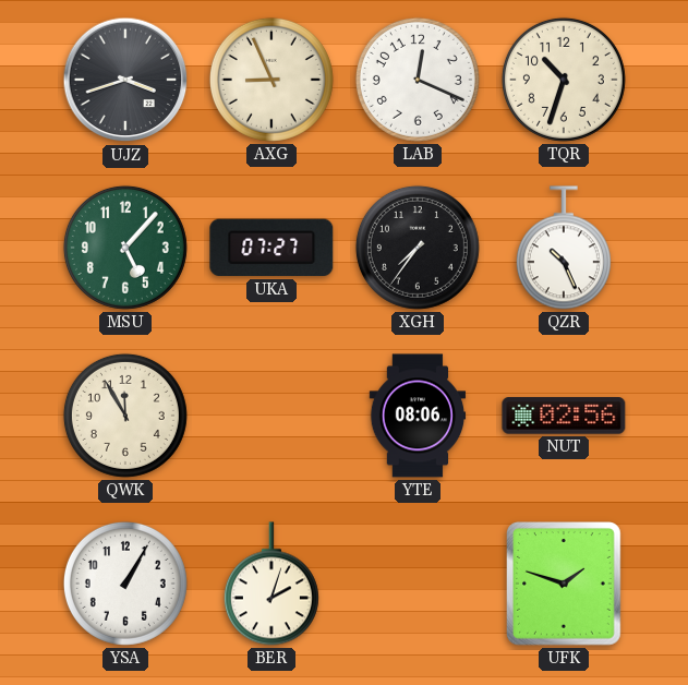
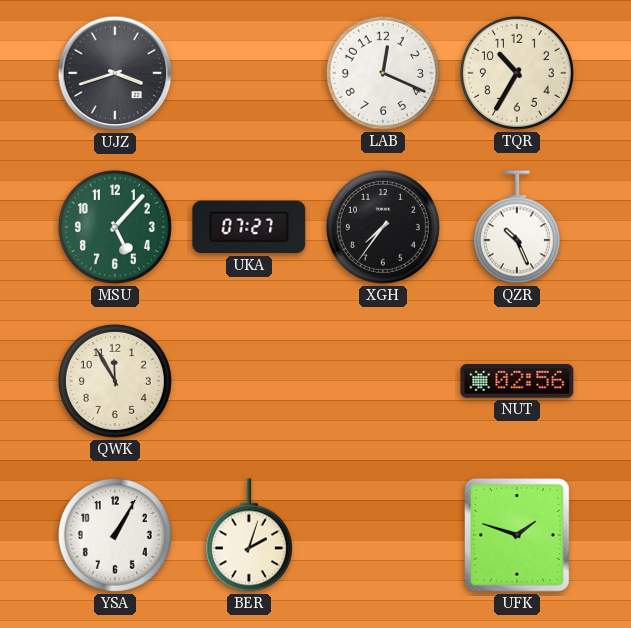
AXG: 8:56 -> none (271, 80)
TQR: 10:33 -> 10:35 (517, 73)
YTE: 08:06 -> none (418, 416)
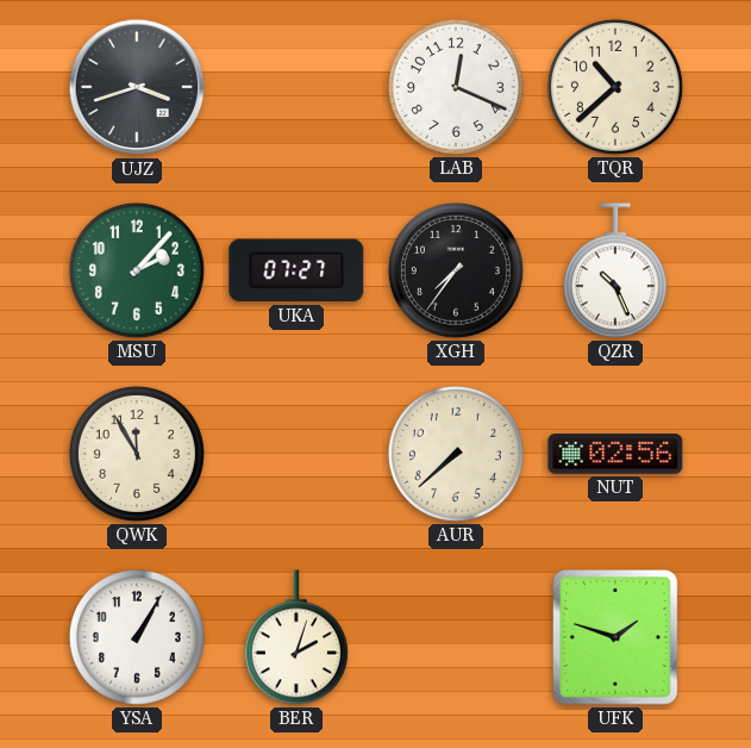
TQR: 10:35 -> 10:38 (615, 87)
MSU: 5:07 -> 2:07 (137, 270)
AUR: none -> 7:38 (456, 454)
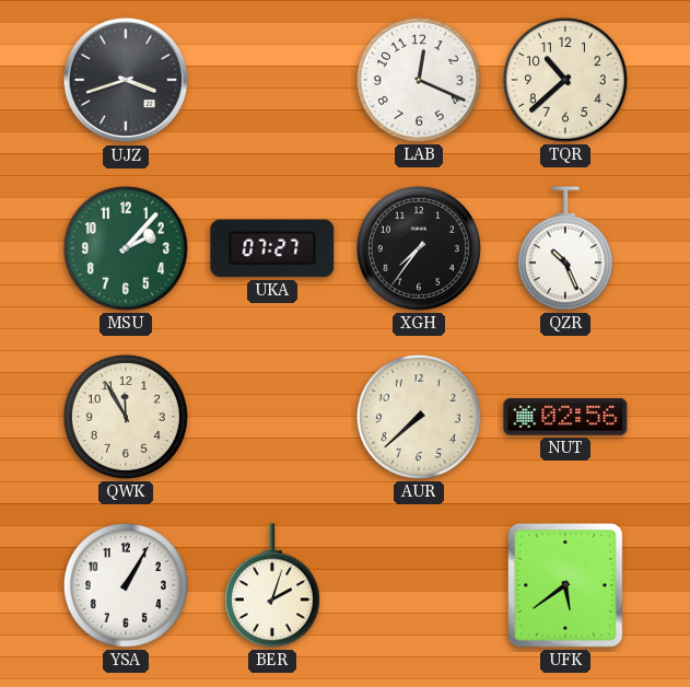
UFK: 1:48 -> 5:39 (566, 586)
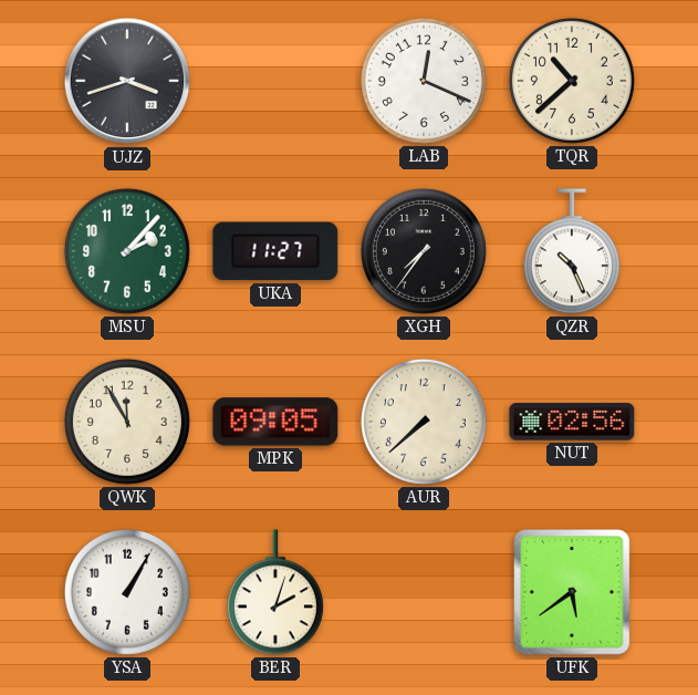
UKA: 07:27 -> 11:27 (275, 251)
MPK: none -> 09:05 (275, 422)
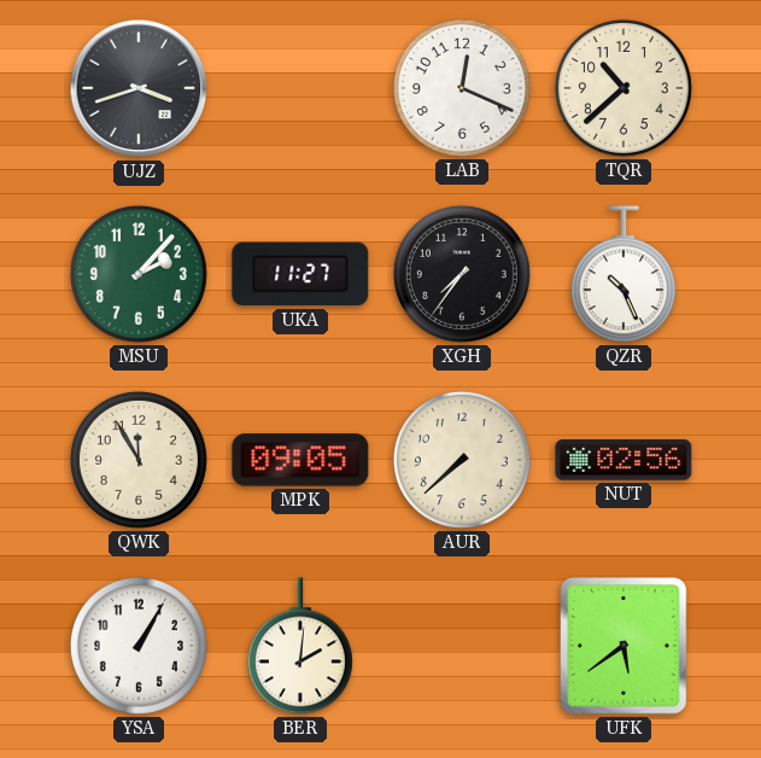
BER: 2:03 -> 2:01 (300, 646)
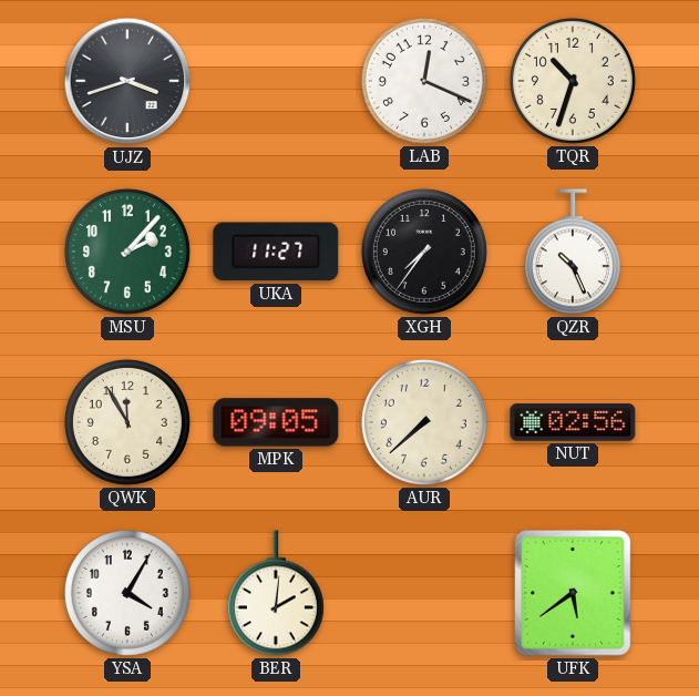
TQR: 10:38 -> 10:33 (573, 81)
YSA: 1:05 -> 4:05 (127, 593)
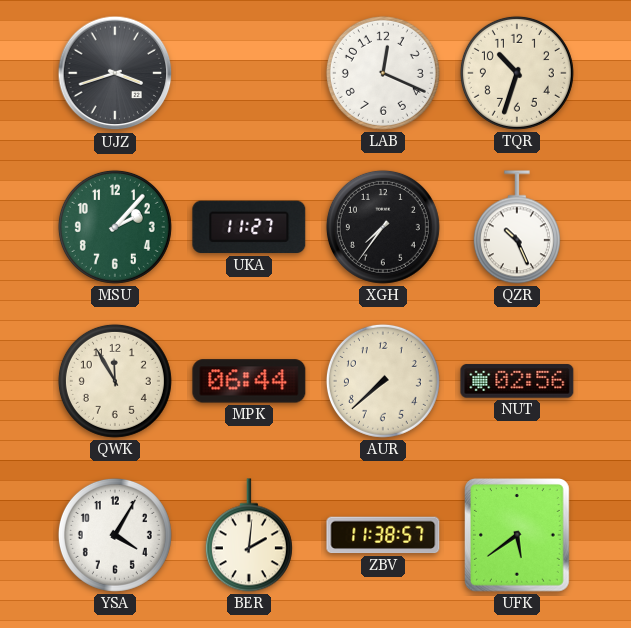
MPK: 09:05 -> 06:44 (249, 381)
ZBV: none -> 11:38 (383, 535)
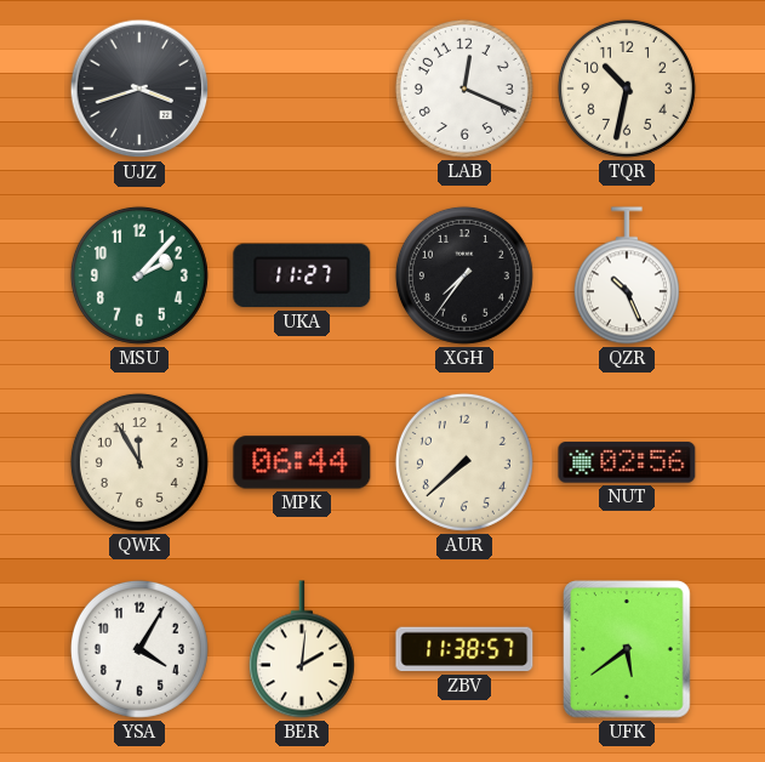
TQR: 10:33 -> 10:32 (627, 89)
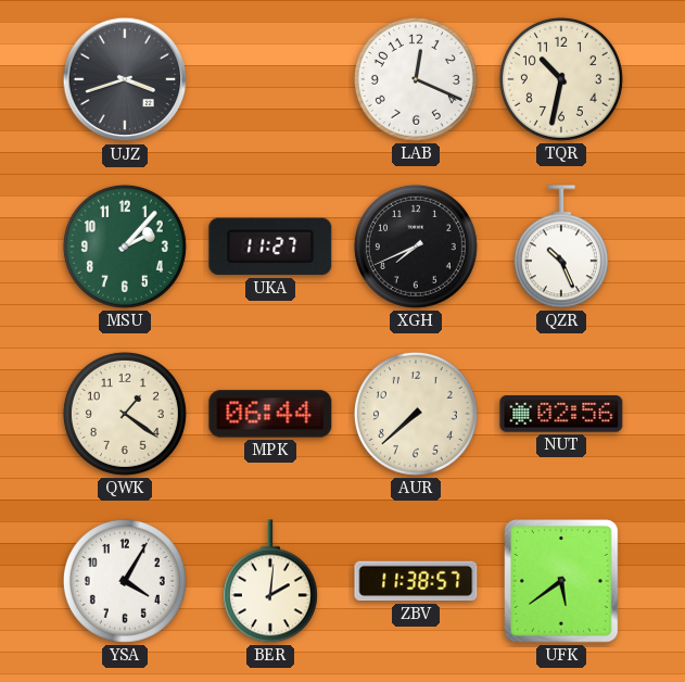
XGH: 7:36 -> 7:41 (416, 247)
QWK: 11:55 -> 1:21 (125, 414)
